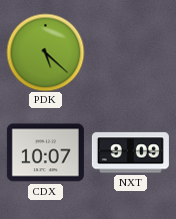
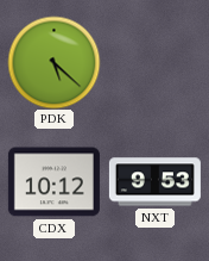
CDX: 10:07 -> 10:12 (53, 182)
NXT: 9:09 -> 9:53 (154, 182)
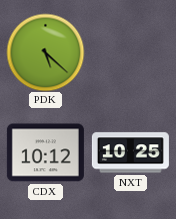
NXT: 9:53 -> 10:25 (130, 153)
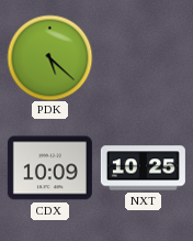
CDX: 10:12 -> 10:09 (49, 168)
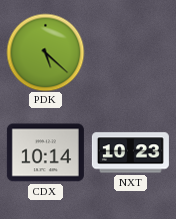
CDX: 10:09 -> 10:14 (45, 153)
NXT: 10:25 -> 10:23 (130, 153)
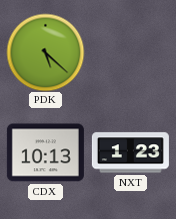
CDX: 10:14 -> 10:13 (45, 153)
NXT: 10:23 -> 1:23 (130, 153)
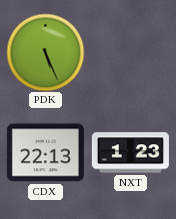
PDK: 5:22 -> 5:26 (45, 52)
CDX: 10:13 -> 22:13 (45, 153)
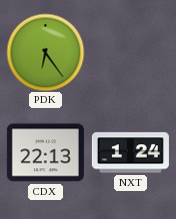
PDK: 5:26 -> 6:24 (45, 52)
NXT: 1:23 -> 1:24 (130, 153)
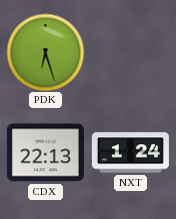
PDK: 6:24 -> 6:27 (45, 52)
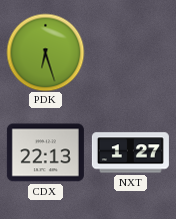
NXT: 1:24 -> 1:27 (130, 153)
